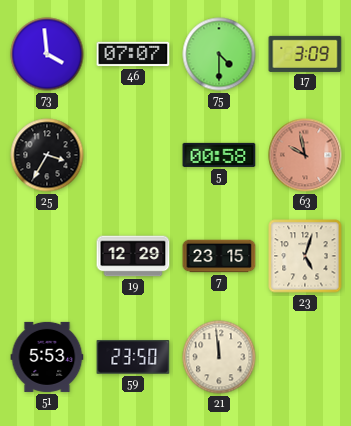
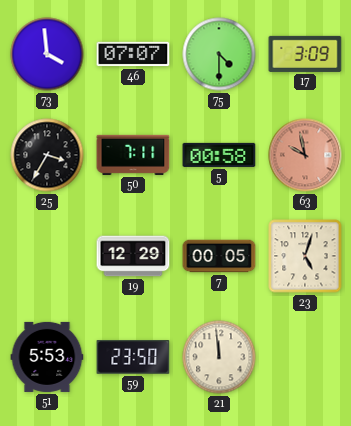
50: none -> 7:11 (133, 155)
7: 23:15 -> 00:05 (219, 256)
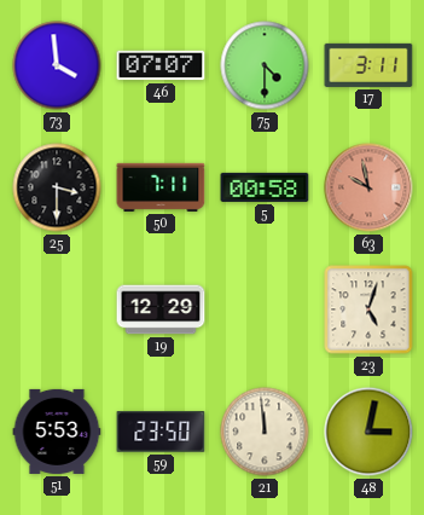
17: 3:09 -> 3:11 (368, 65)
25: 3:35 -> 3:30 (57, 187)
7: 00:05 -> none (219, 256)
48: none -> 3:02 (368, 432)
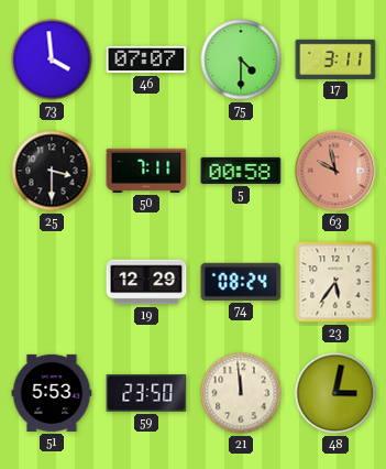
74: none -> 08:24 (241, 282)
23: 5:03 -> 5:36 (335, 282)
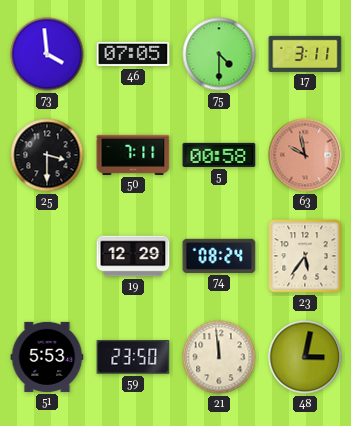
46: 07:07 -> 07:05 (133, 54)
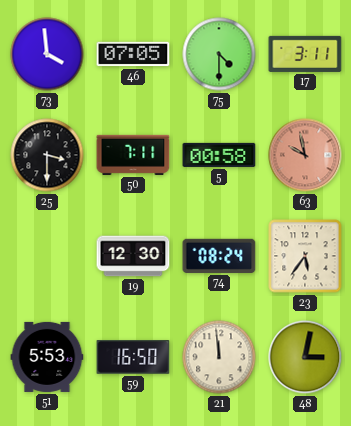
19: 12:29 -> 12:30 (133, 256)
59: 23:50 -> 16:50 (133, 357)
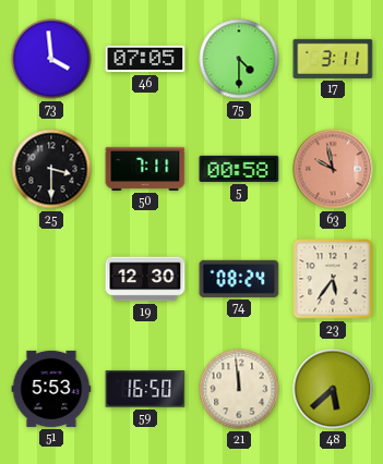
48: 3:02 -> 5:38 (333, 389)
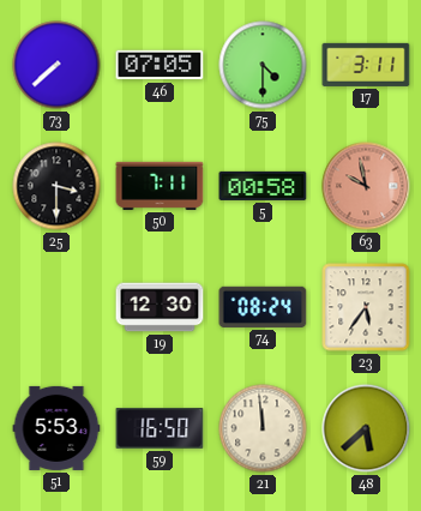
73: 3:59 -> 7:38 (56, 65)
